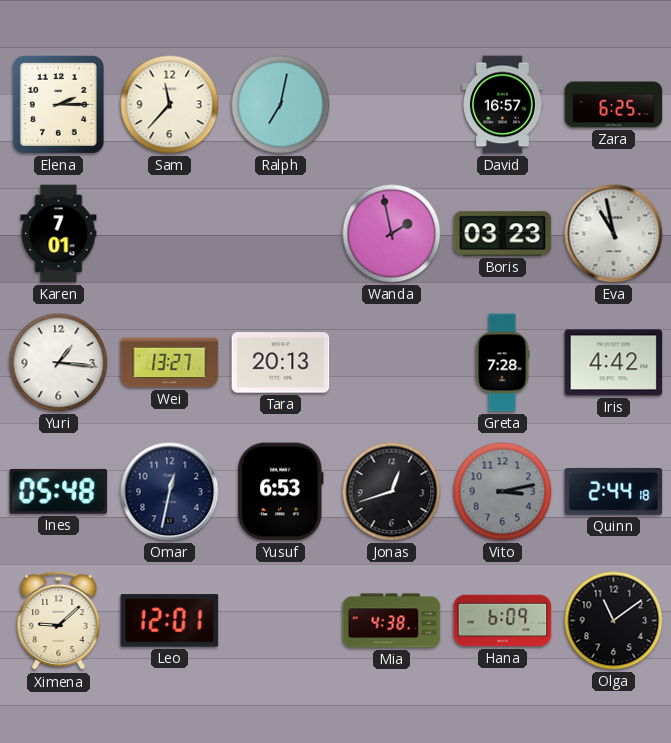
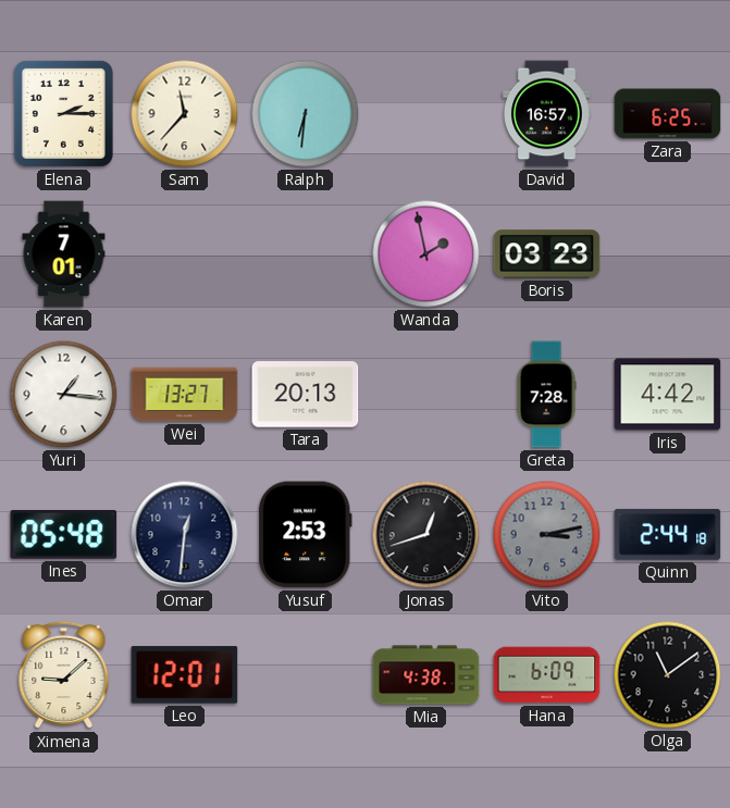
Ralph: 7:02 -> 6:31 (306, 114)
Eva: 10:58 -> none (614, 234)
Omar: 12:32 -> 12:31 (185, 535)
Yusuf: 6:53 -> 2:53 (306, 535)
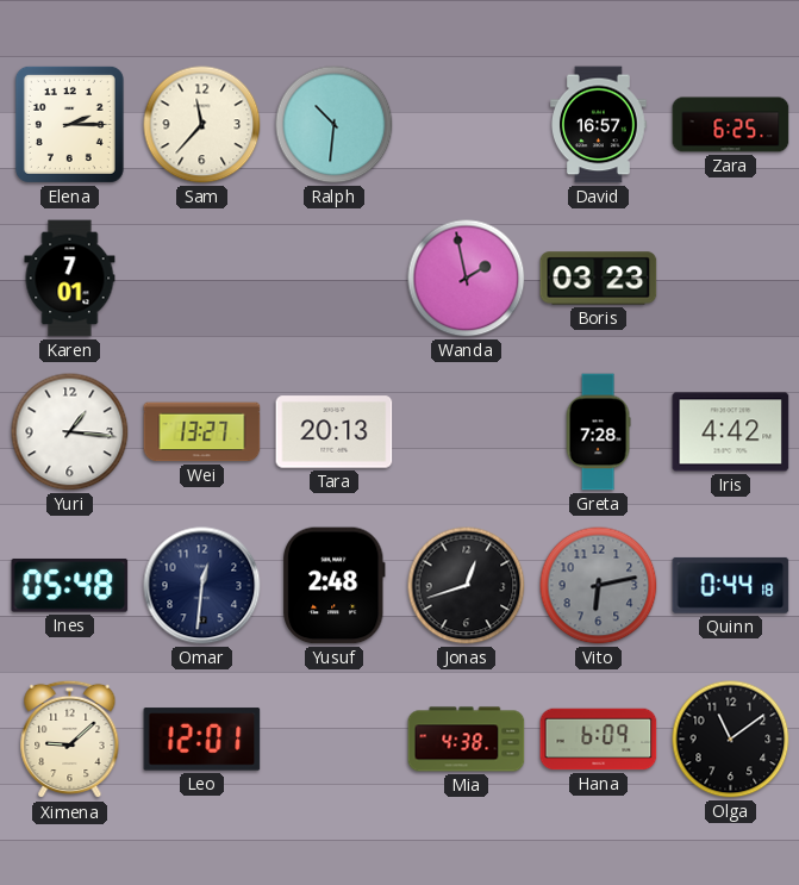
Ralph: 6:31 -> 10:31 (335, 125)
Yusuf: 2:53 -> 2:48 (335, 586)
Vito: 3:13 -> 6:13 (599, 586)
Quinn: 2:44 -> 0:44 (731, 585)
